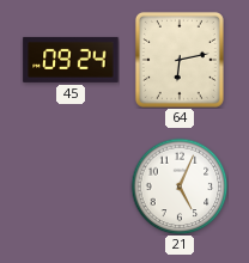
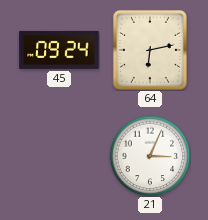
21: 5:04 -> 3:04 (150, 156)
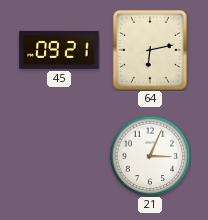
45: 09:24 -> 09:21 (59, 50)
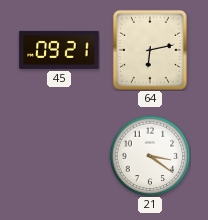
21: 3:04 -> 3:21 (150, 156)
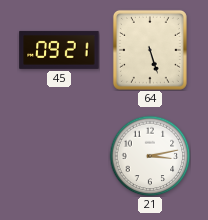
64: 6:13 -> 5:27 (150, 50)
21: 3:21 -> 3:13 (150, 156)
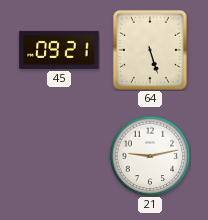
21: 3:13 -> 9:13 (150, 156)
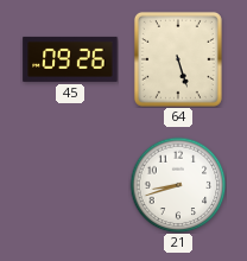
45: 09:21 -> 09:26 (70, 59)
21: 9:13 -> 8:42 (178, 185)
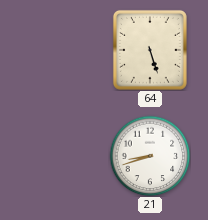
45: 09:26 -> none (70, 59)
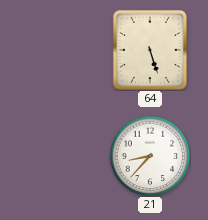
21: 8:42 -> 8:37 (150, 156)
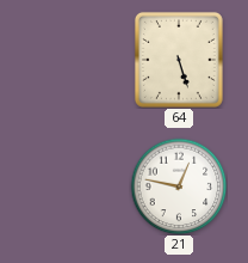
21: 8:37 -> 12:47 (179, 186)
